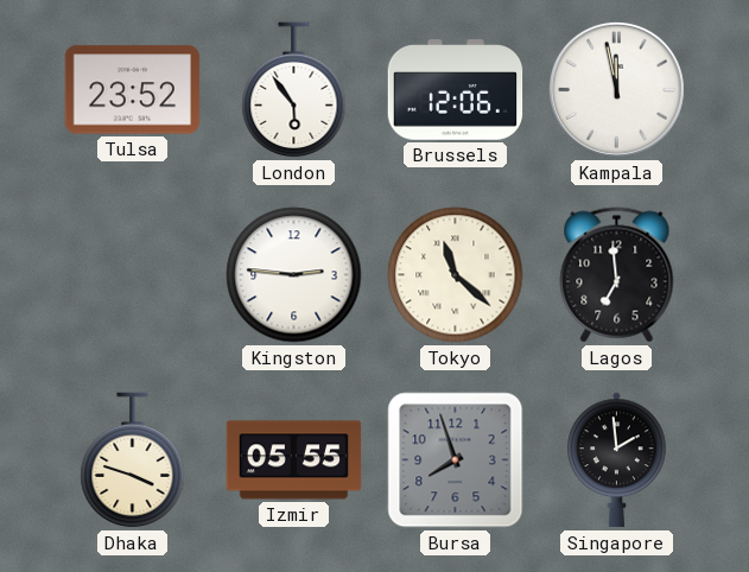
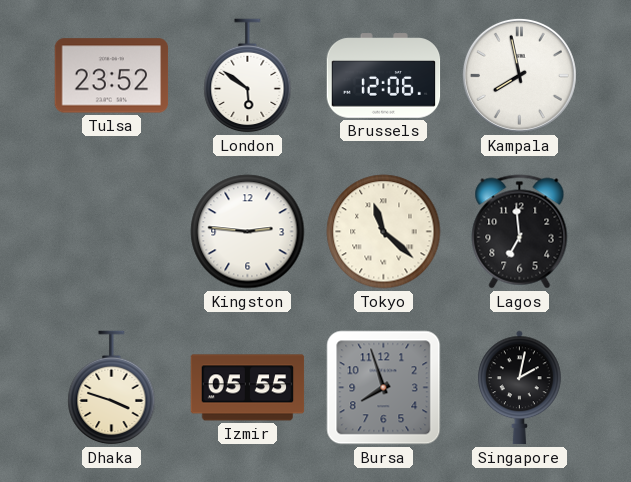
London: 5:54 -> 5:51 (248, 76)
Kampala: 11:58 -> 7:58 (519, 75)
Singapore: 1:59 -> 2:02 (520, 388)
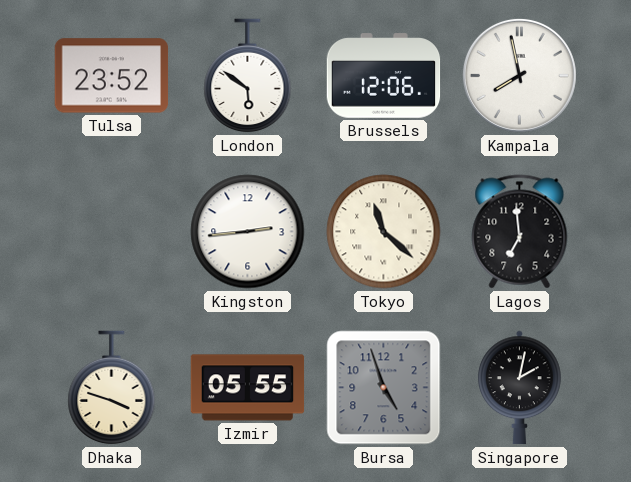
Kingston: 2:46 -> 2:44 (248, 232)
Bursa: 7:57 -> 4:57 (384, 388)
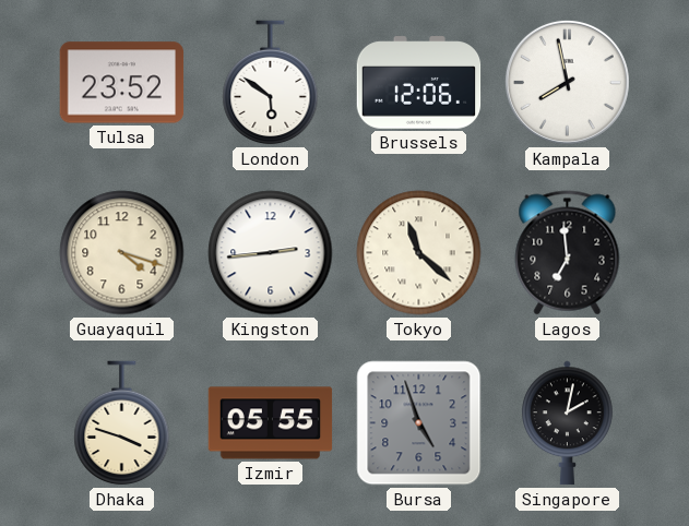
Guayaquil: none -> 4:18 (122, 253)
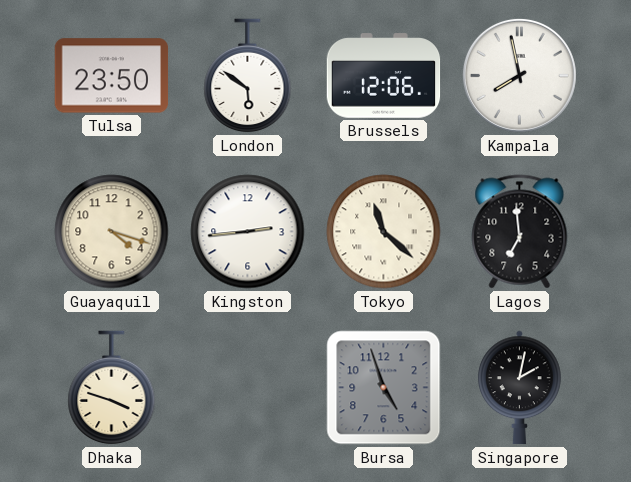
Tulsa: 23:52 -> 23:50 (112, 76)
Izmir: 05:55 -> none (271, 423)
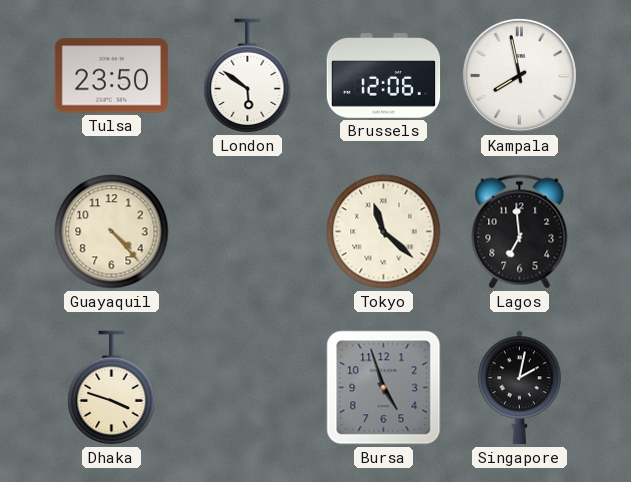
Guayaquil: 4:18 -> 4:23 (112, 232)
Kingston: 2:44 -> none (248, 232)
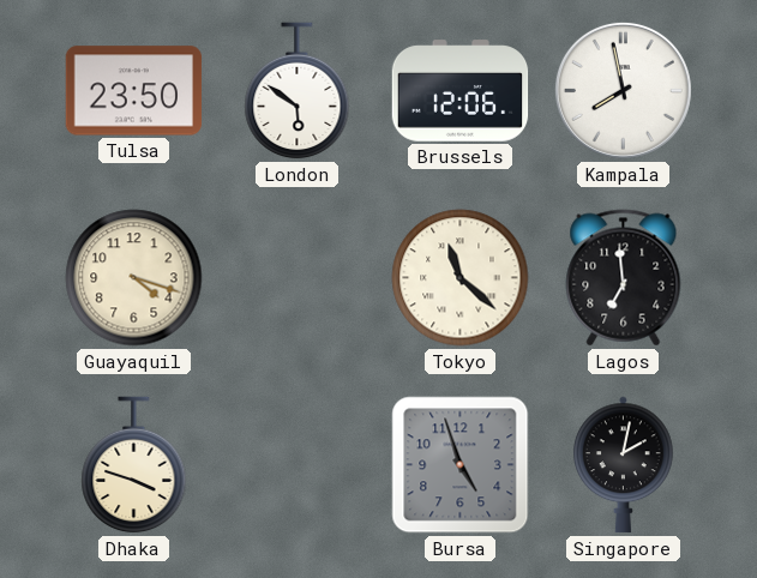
Guayaquil: 4:23 -> 4:18 (134, 278)
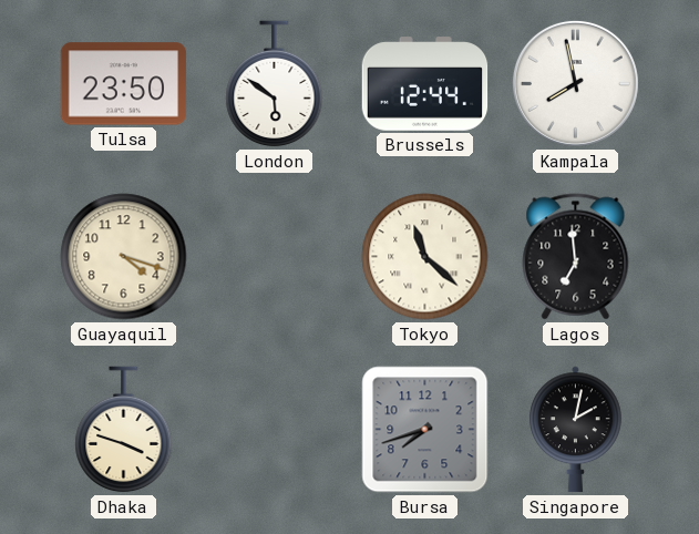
Brussels: 12:06 -> 12:44 (425, 84)
Bursa: 4:57 -> 7:42 (425, 430)
